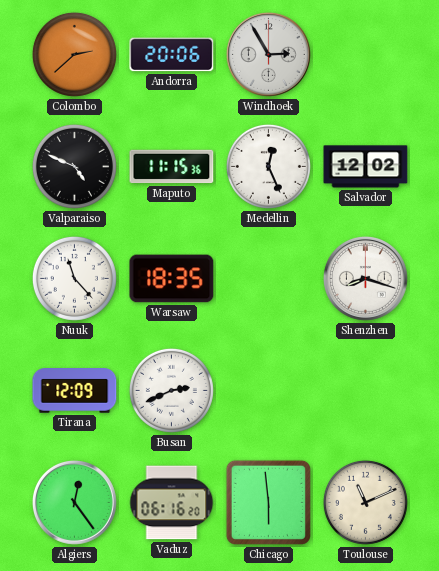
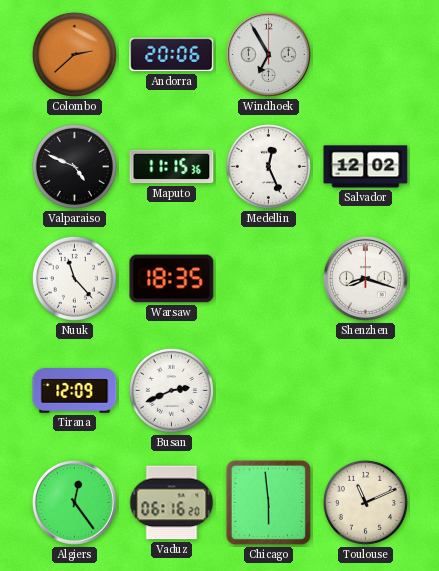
Windhoek: 2:55 -> 6:55 (268, 54)
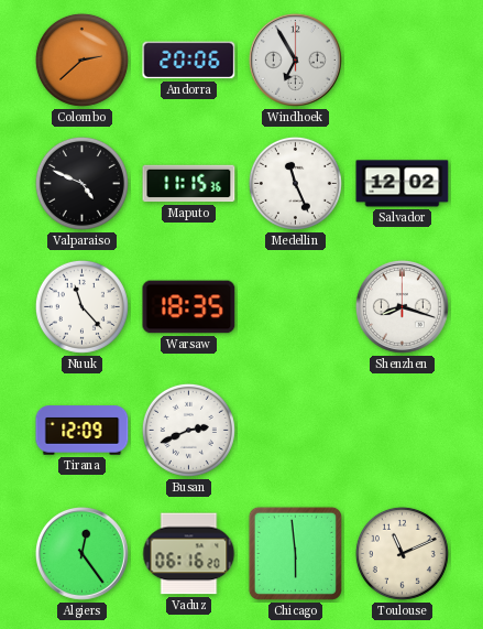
Medellin: 12:26 -> 11:26 (295, 183)
